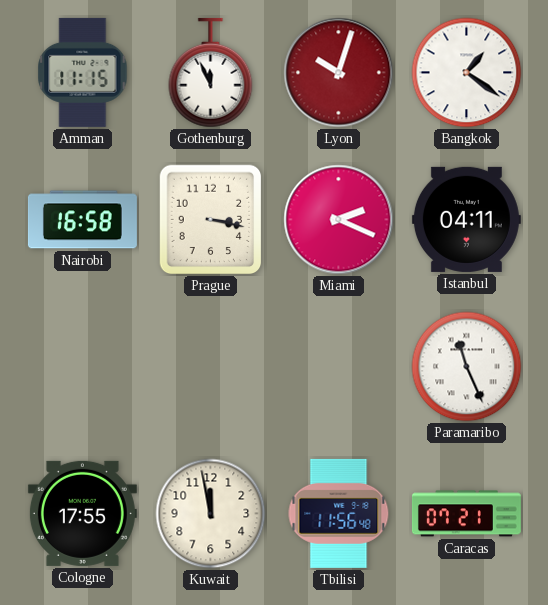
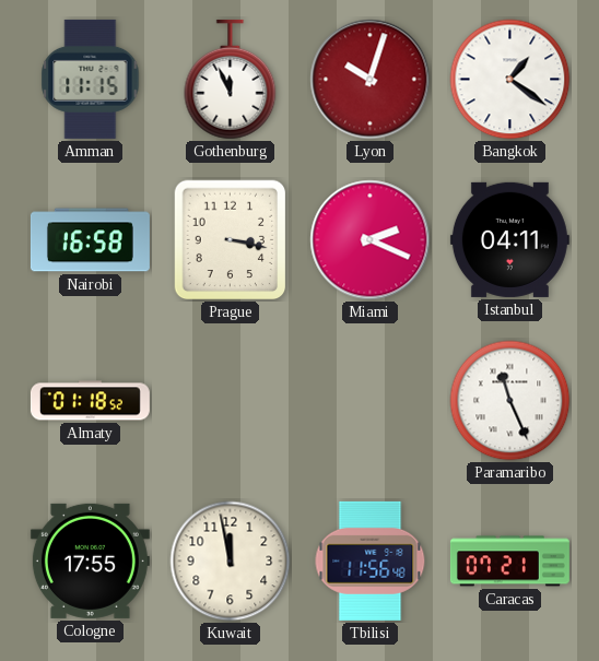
Almaty: none -> 01:18 (90, 401)
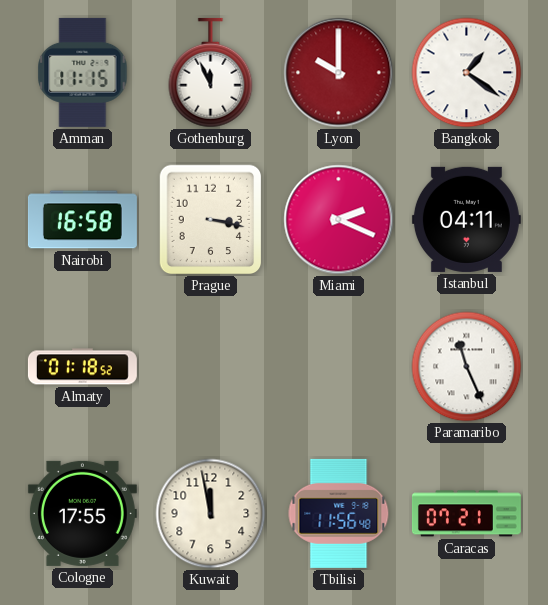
Lyon: 10:03 -> 10:00 (339, 73)
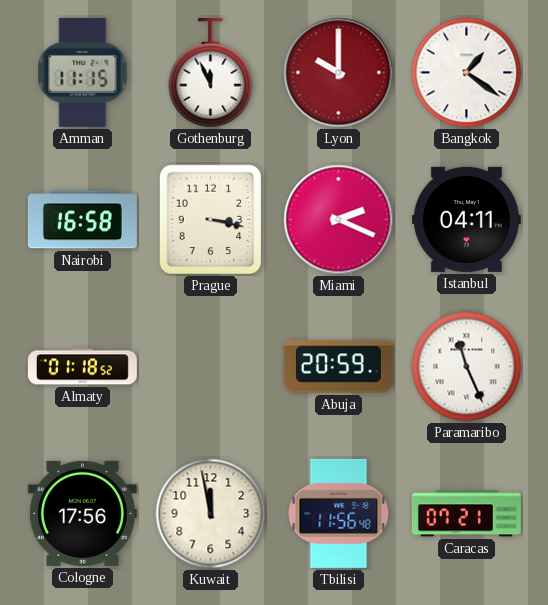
Abuja: none -> 20:59 (338, 367)
Cologne: 17:55 -> 17:56 (82, 513)
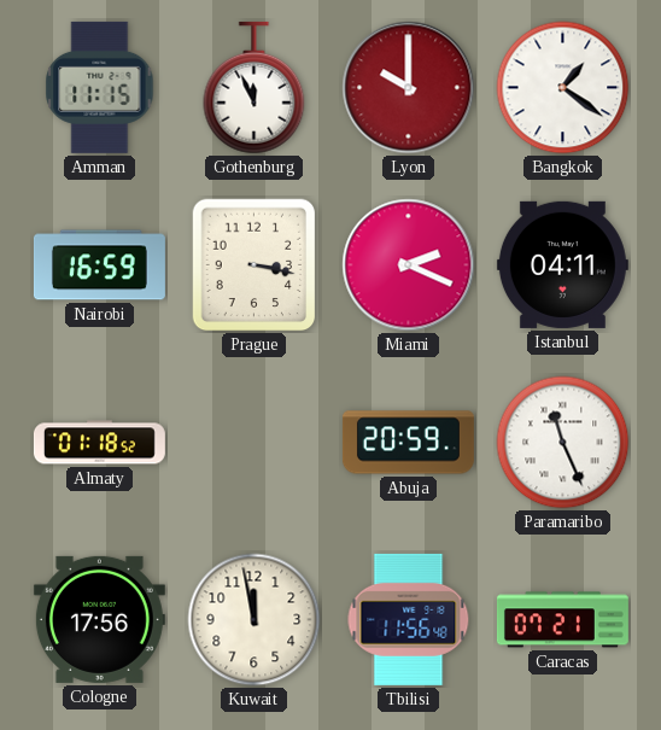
Nairobi: 16:58 -> 16:59 (99, 265)
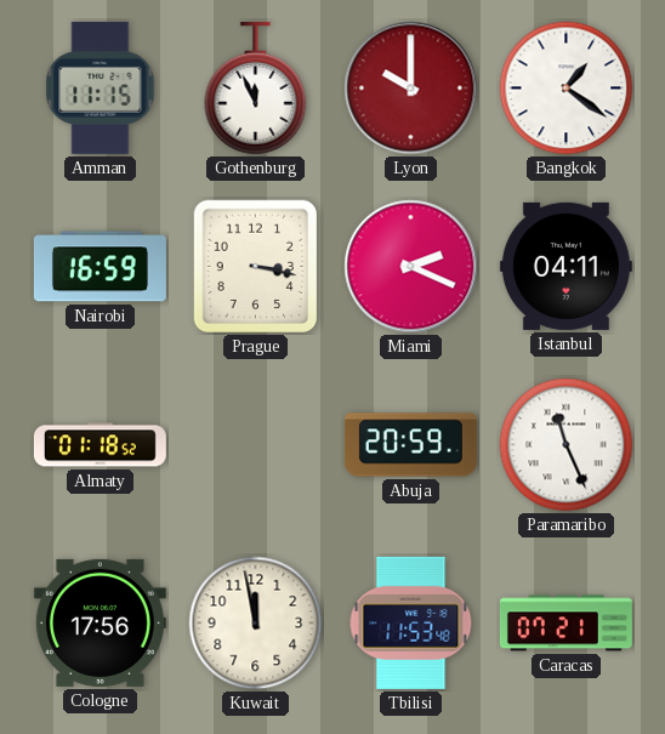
Tbilisi: 11:56 -> 11:53 (411, 622)
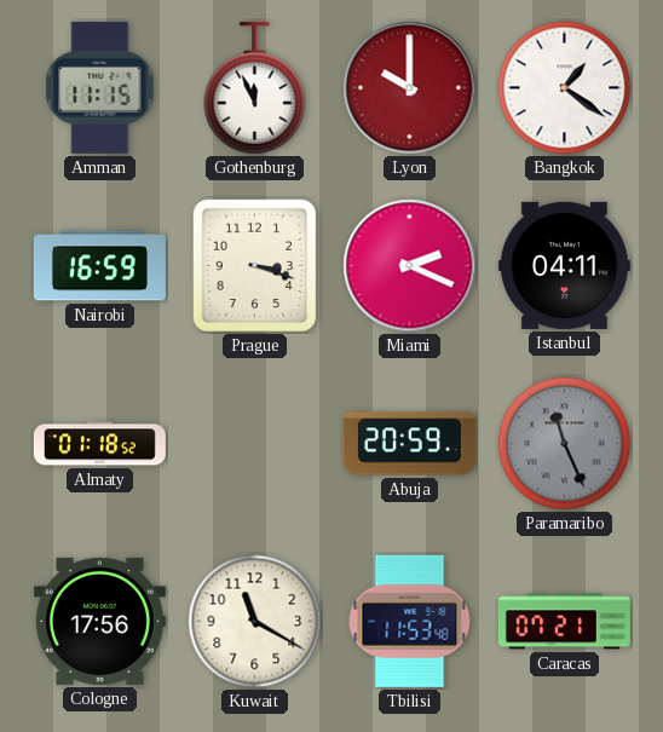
Prague: 3:17 -> 3:18 (255, 266)
Paramaribo dial: white -> grey (565, 444)
Kuwait: 11:58 -> 11:20 (255, 622)
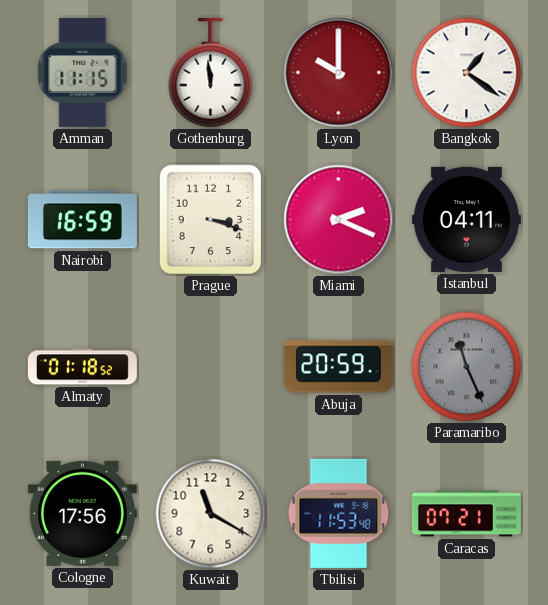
Gothenburg: 11:56 -> 11:59 (211, 73)
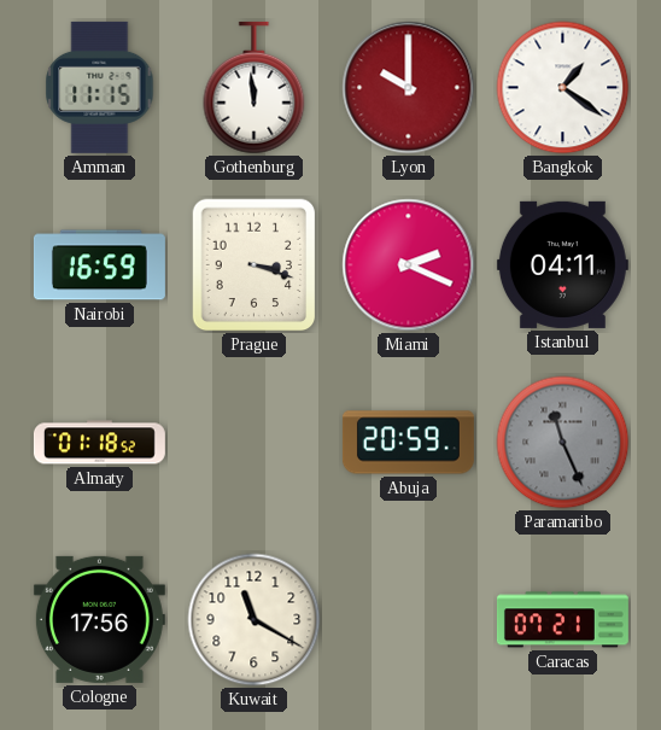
Tbilisi: 11:53 -> none (339, 513)
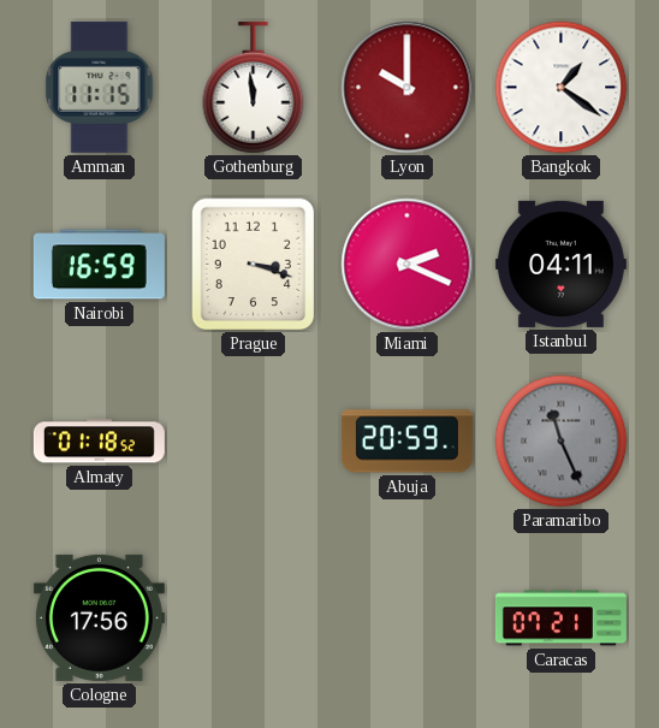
Kuwait: 11:20 -> none (255, 620)
